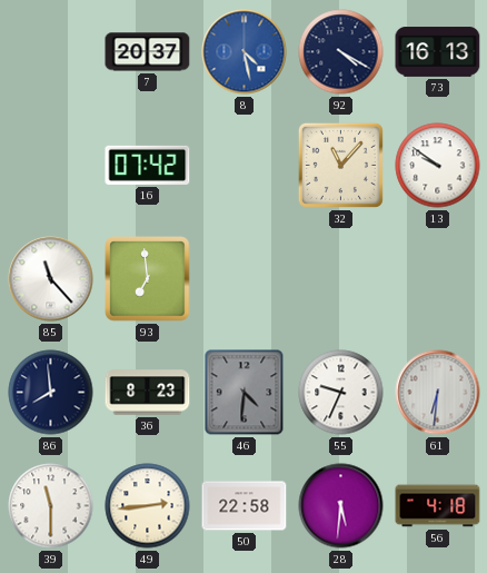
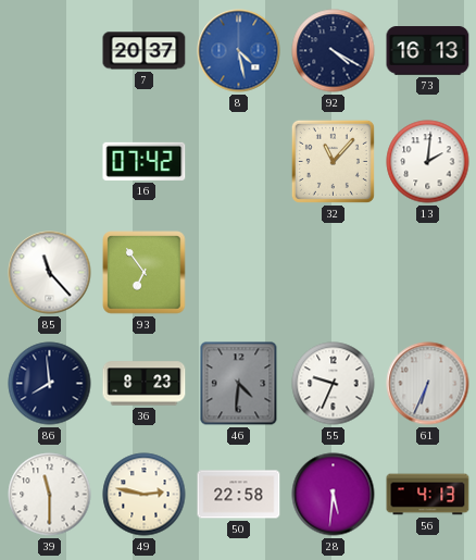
13: 9:51 -> 2:01 (428, 162)
93: 6:59 -> 6:54 (145, 273)
61: 6:31 -> 6:34 (428, 384)
49: 2:44 -> 2:47 (145, 495)
56: 4:18 -> 4:13 (428, 495)
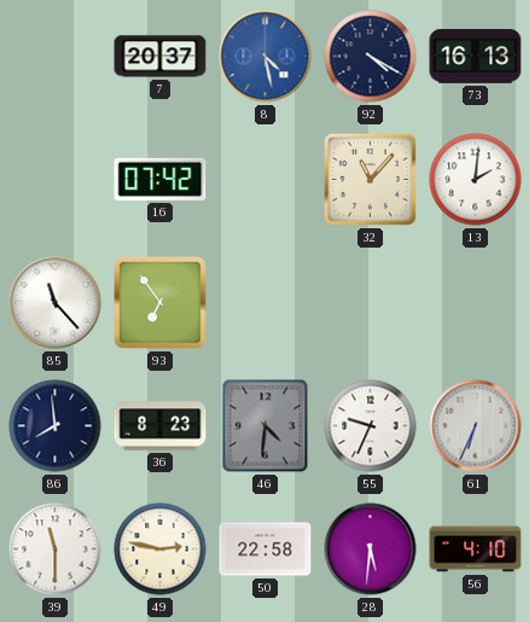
56: 4:13 -> 4:10 (476, 550)
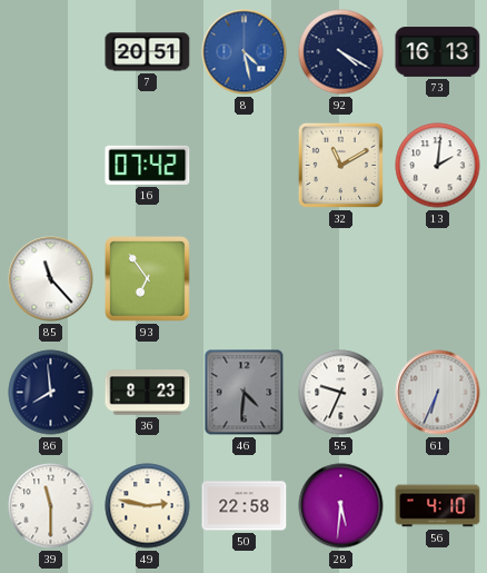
7: 20:37 -> 20:51 (148, 52)
32: 11:07 -> 11:10 (340, 165)
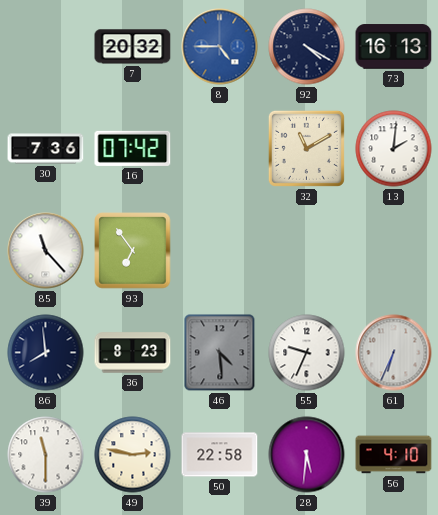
7: 20:51 -> 20:32 (133, 47)
8: 4:28 -> 4:45 (220, 47)
30: none -> 7:36 (46, 149)
46: 4:31 -> 4:29 (220, 353)
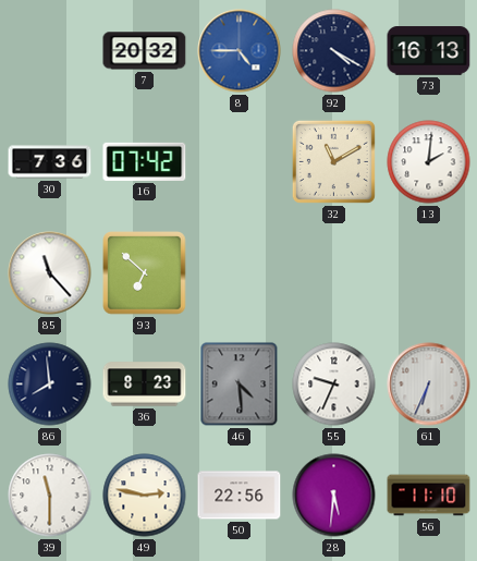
93: 6:54 -> 6:52 (145, 273)
50: 22:58 -> 22:56 (240, 496)
56: 4:10 -> 11:10 (429, 496)
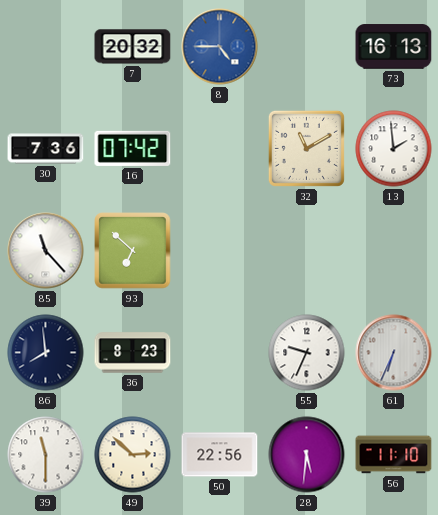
92: 4:20 -> none (334, 51)
13: 2:01 -> 1:59 (394, 149)
46: 4:29 -> none (240, 385)
49: 2:47 -> 2:52 (133, 455)
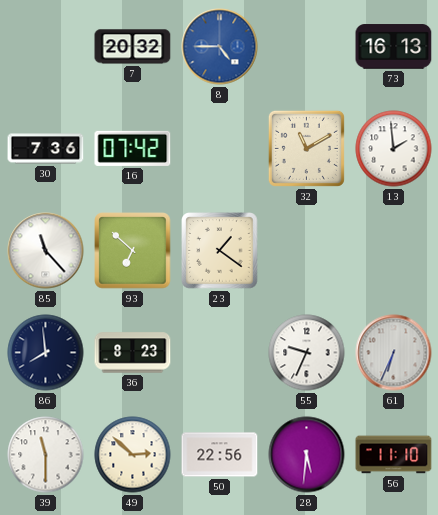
23: none -> 1:21 (220, 251)
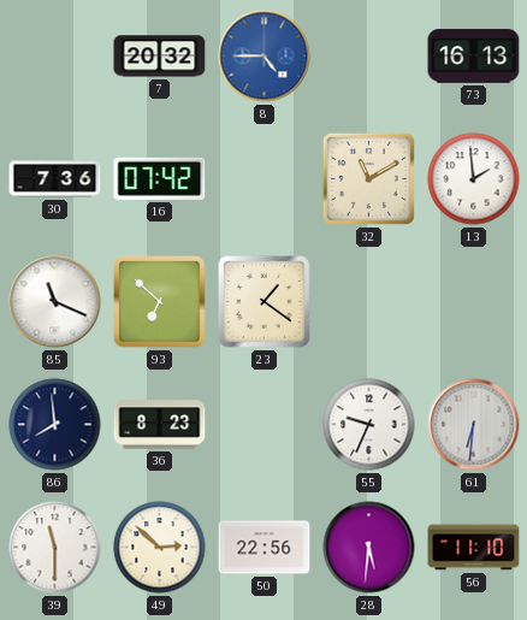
85: 11:23 -> 11:19 (55, 302)
61: 6:34 -> 6:31 (474, 425)
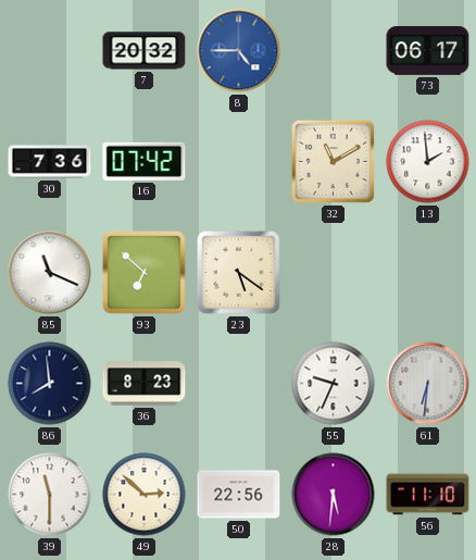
73: 16:13 -> 06:17 (428, 51)
23: 1:21 -> 5:21 (239, 273)
